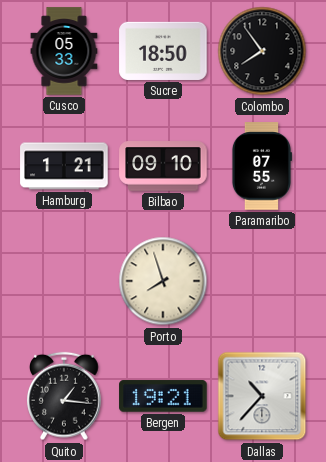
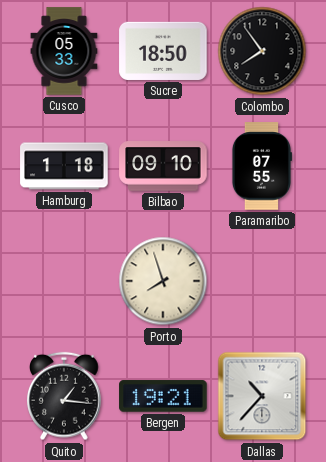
Hamburg: 1:21 -> 1:18 (64, 166)
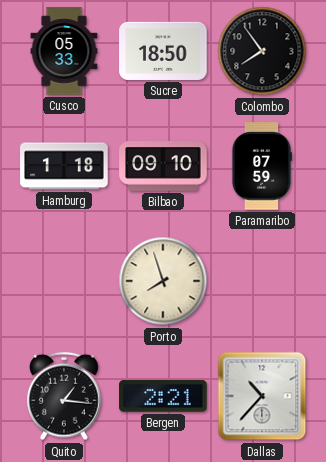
Paramaribo: 07:55 -> 07:59 (261, 166)
Bergen: 19:21 -> 2:21 (163, 396)
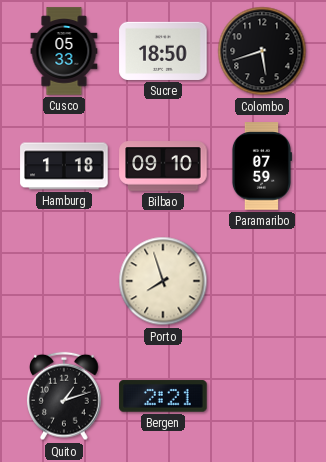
Colombo: 7:54 -> 5:42 (262, 51)
Quito: 1:16 -> 1:12 (65, 396)
Dallas: 10:37 -> none (262, 396)
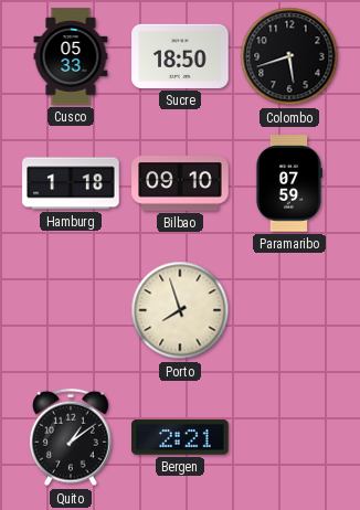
Quito: 1:12 -> 1:09 (72, 437)
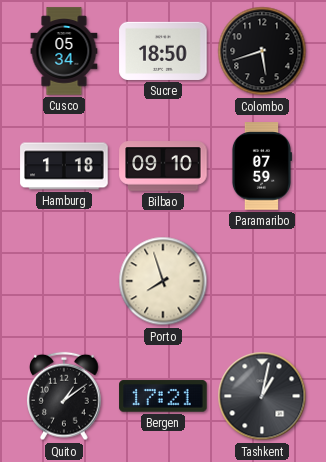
Cusco: 05:33 -> 05:34 (64, 51)
Bergen: 2:21 -> 17:21 (163, 396)
Tashkent: none -> 1:02 (262, 396)
